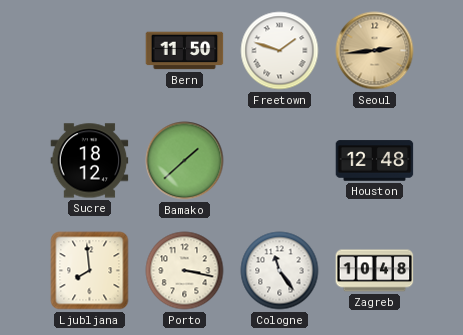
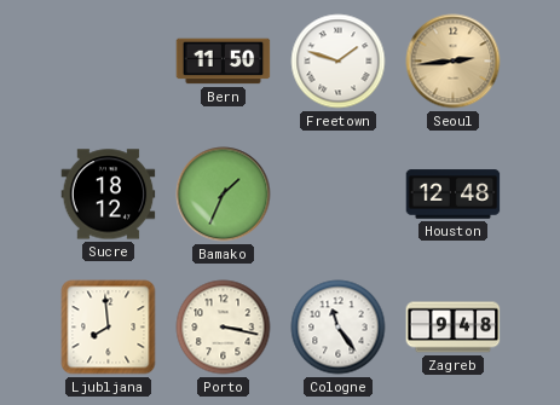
Bamako: 1:38 -> 1:34 (224, 195)
Zagreb: 10:48 -> 9:48 (454, 328)
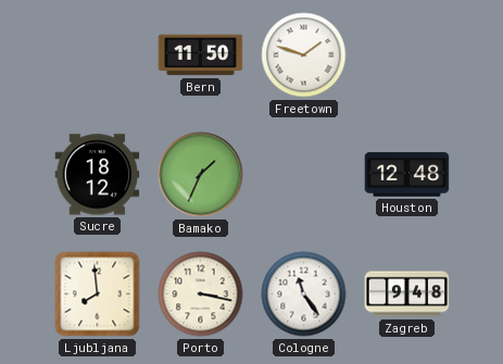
Seoul: 2:44 -> none (454, 62)
